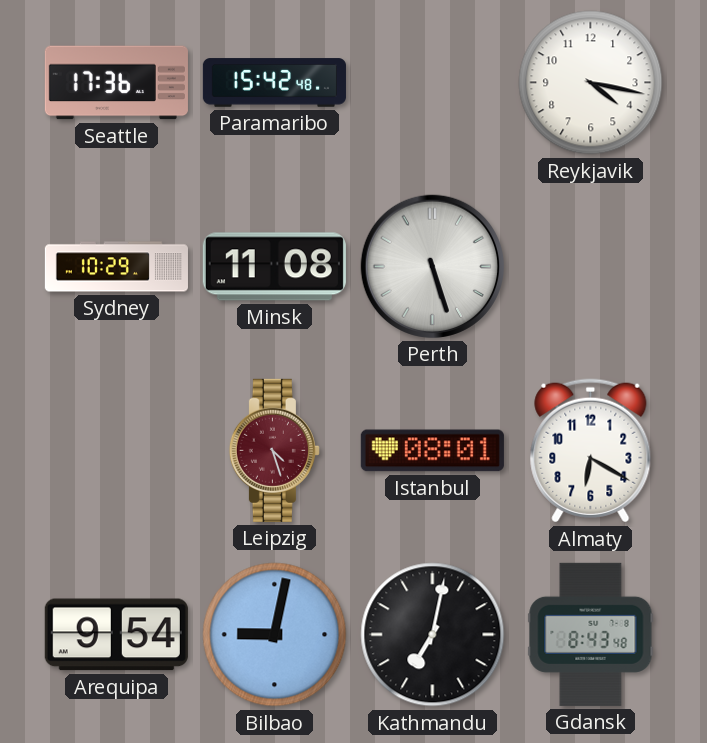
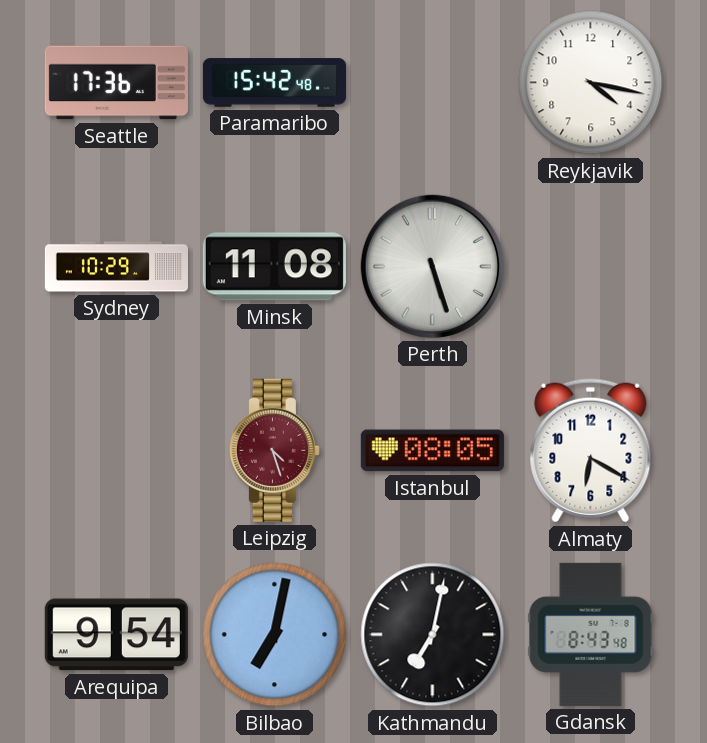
Istanbul: 08:01 -> 08:05 (432, 451)
Bilbao: 9:02 -> 7:02 (275, 635)
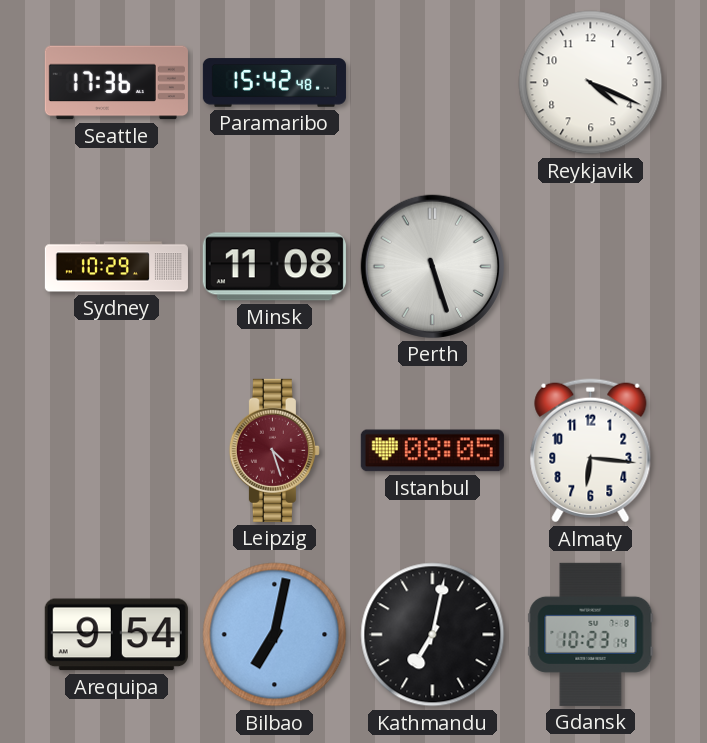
Reykjavik: 4:17 -> 4:19 (591, 83)
Almaty: 6:20 -> 6:16 (591, 451)
Gdansk: 8:43 -> 10:23 (591, 634)
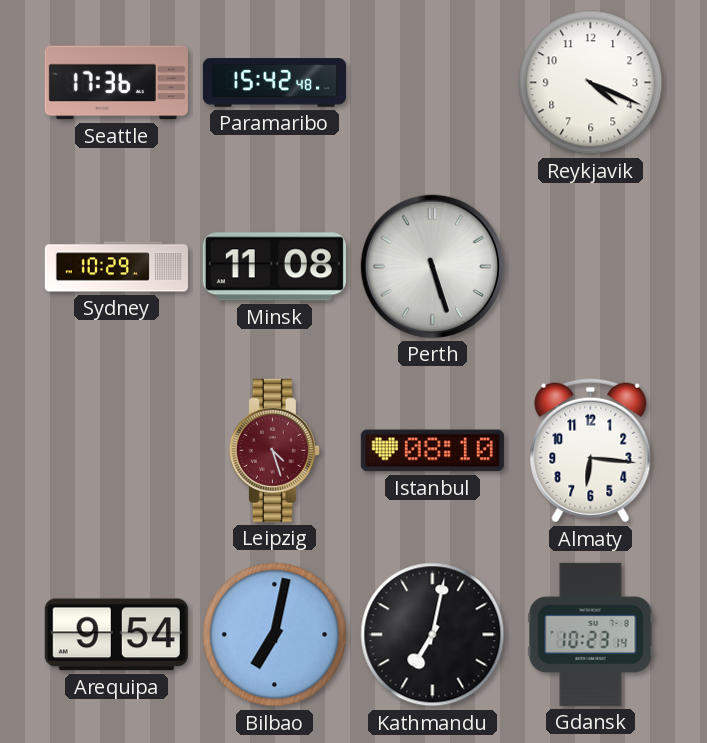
Istanbul: 08:05 -> 08:10 (432, 451)
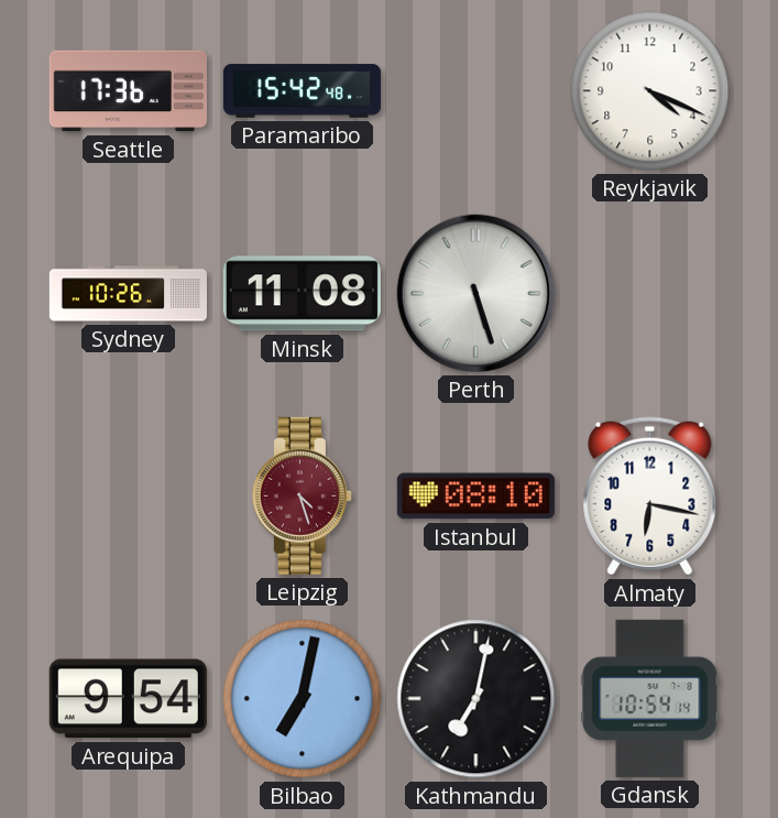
Sydney: 10:29 -> 10:26 (128, 294)
Almaty: 6:16 -> 6:17 (650, 497)
Gdansk: 10:23 -> 10:54 (650, 698)
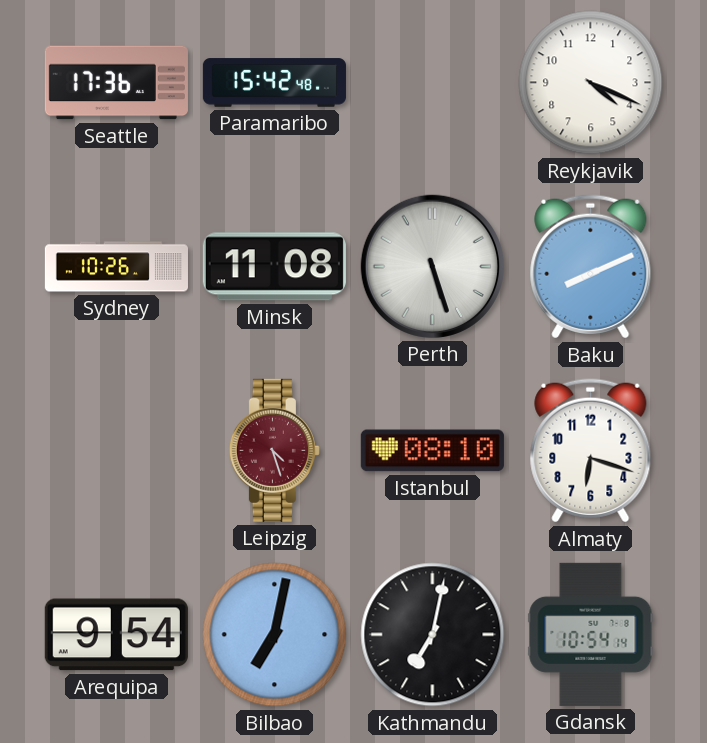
Baku: none -> 8:11 (591, 267)
Almaty: 6:17 -> 6:18 (591, 451)
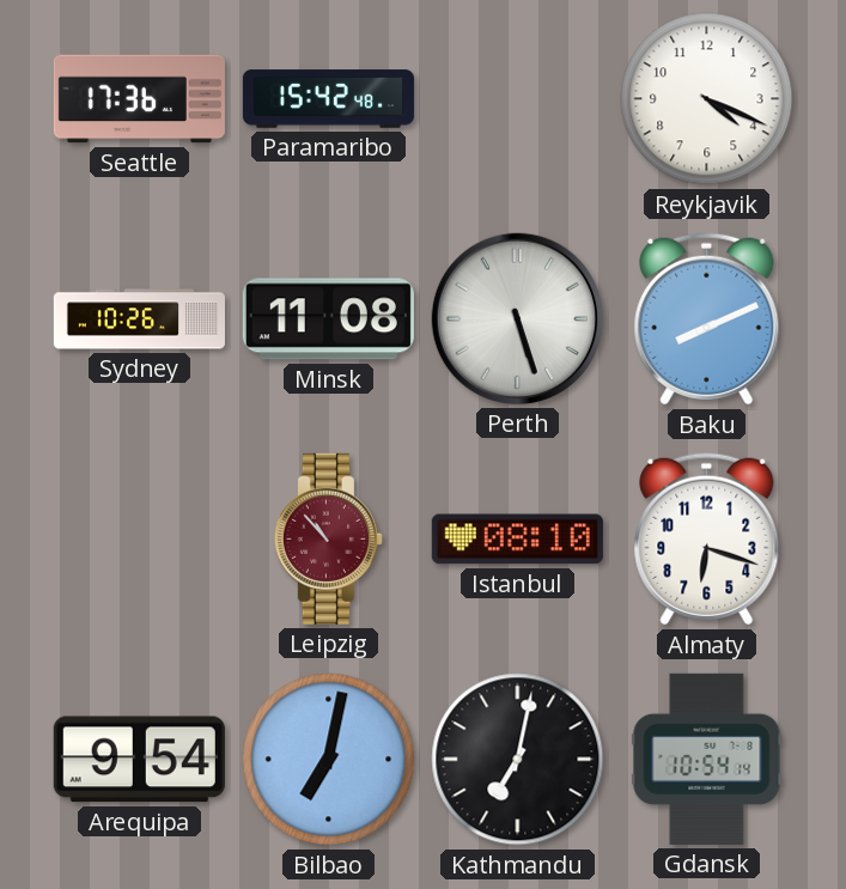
Leipzig: 4:27 -> 10:53 (328, 538)
